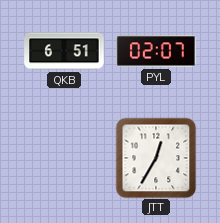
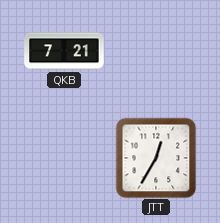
QKB: 6:51 -> 7:21 (64, 51)
PYL: 02:07 -> none (156, 51)
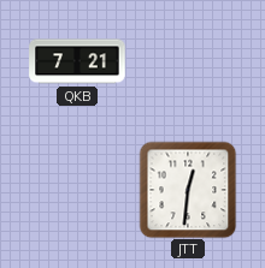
JTT: 12:35 -> 12:31 (188, 190)
